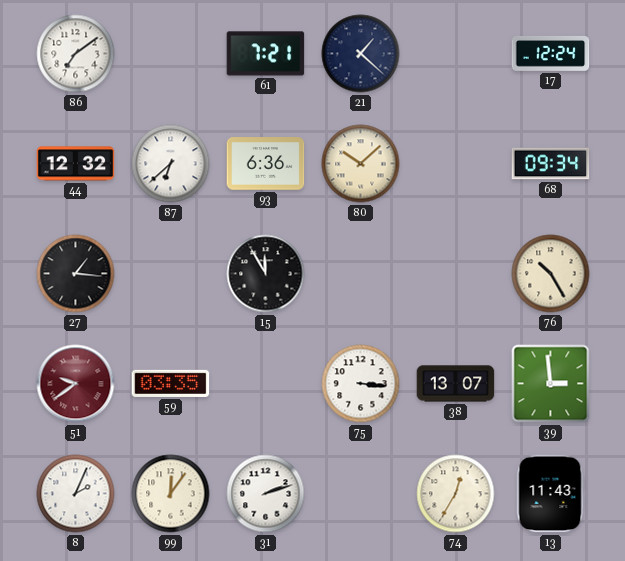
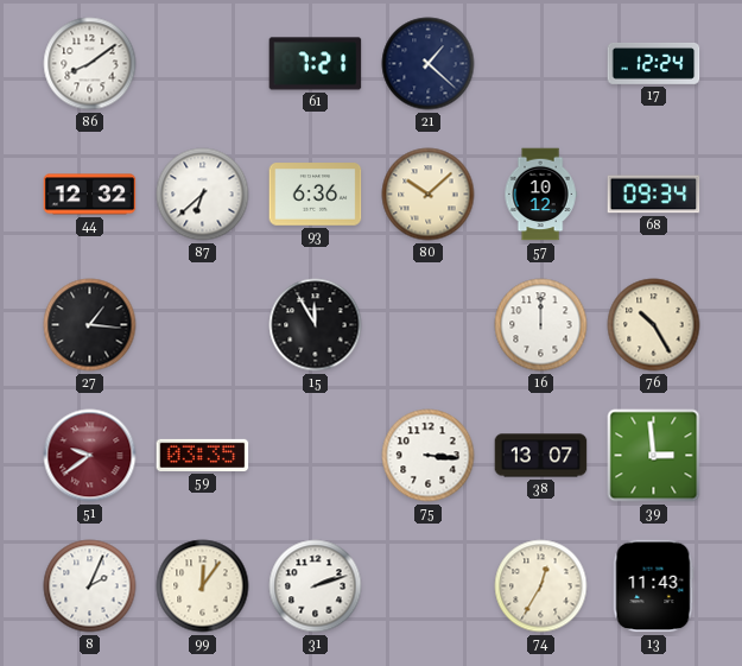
86: 7:09 -> 8:09 (90, 64)
57: none -> 10:12 (540, 195)
16: none -> 12:00 (541, 325)
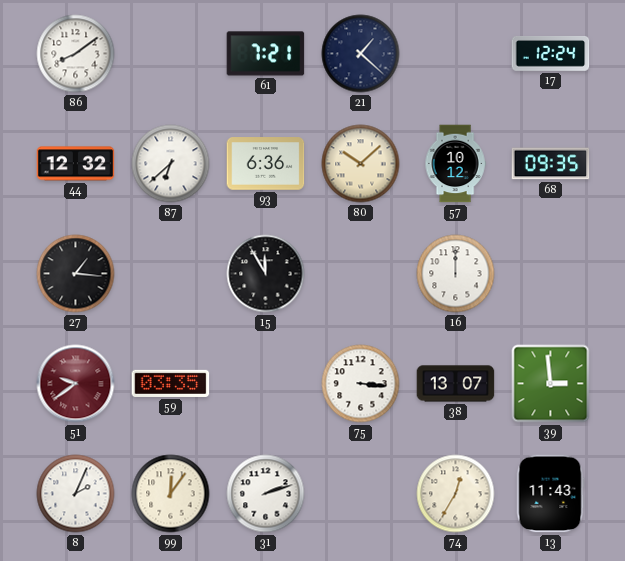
68: 09:34 -> 09:35 (551, 164)
76: 10:25 -> none (654, 325)
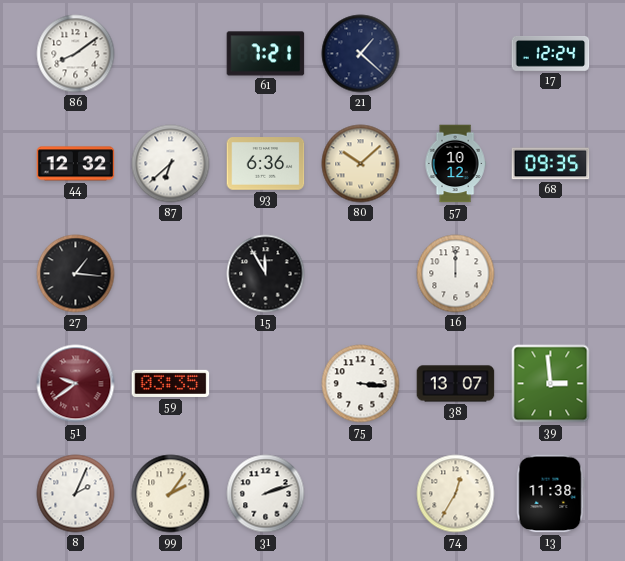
99: 12:06 -> 2:06 (171, 494)
13: 11:43 -> 11:38 (550, 494)
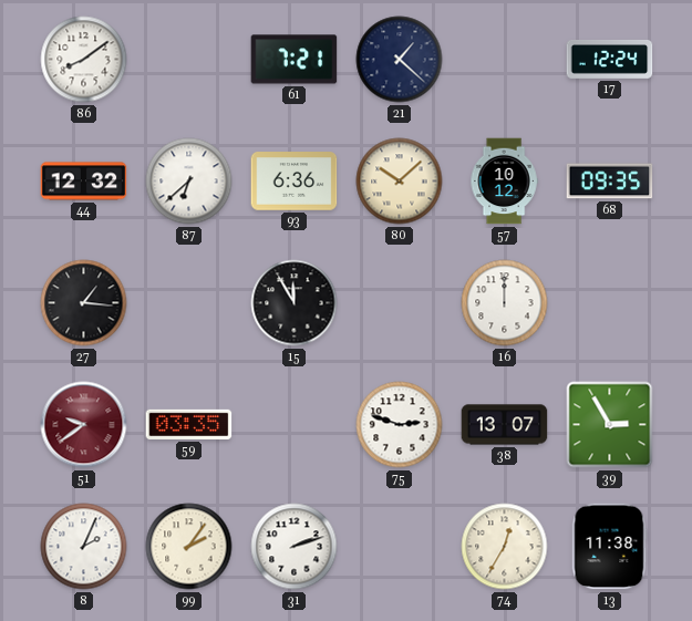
75: 3:16 -> 2:48 (400, 425)
39: 2:59 -> 2:55 (610, 425)
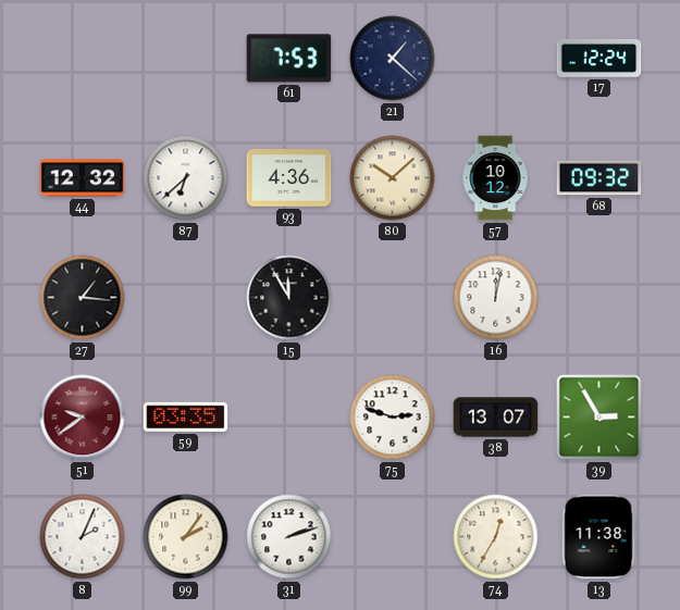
86: 8:09 -> none (84, 60)
61: 7:21 -> 7:53 (289, 59)
93: 6:36 -> 4:36 (289, 178)
68: 09:35 -> 09:32 (599, 178)
16: 12:00 -> 12:02 (496, 298)
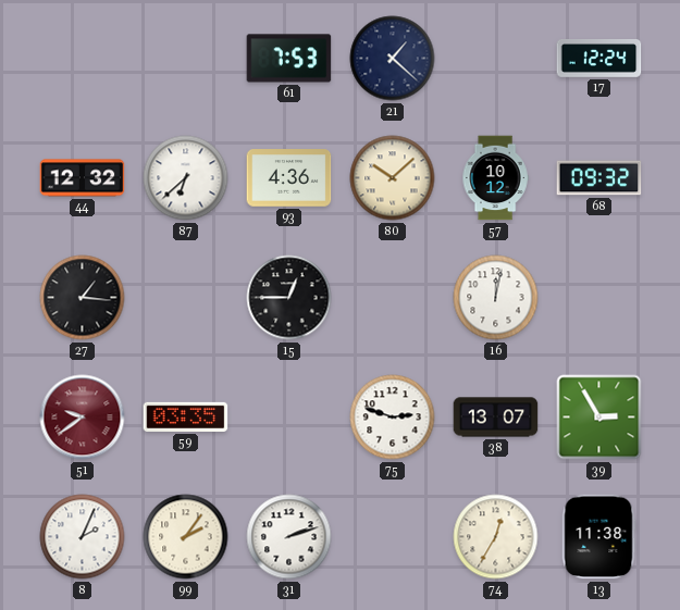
15: 11:55 -> 12:45 (289, 298)
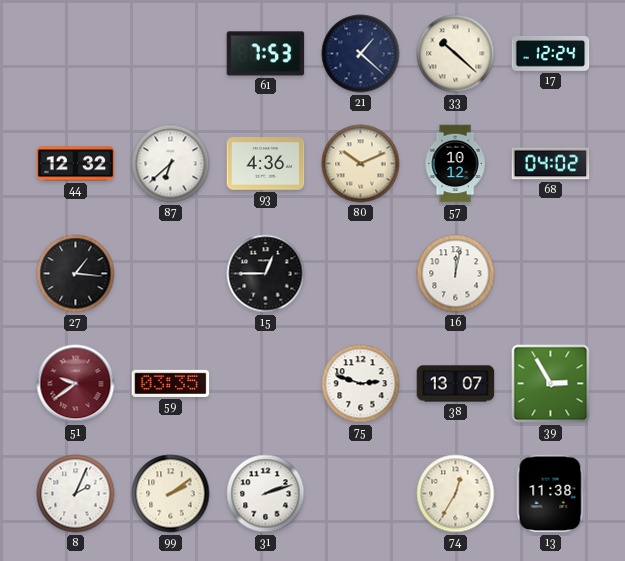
33: none -> 10:22 (456, 54)
80: 10:08 -> 10:11 (361, 164)
68: 09:32 -> 04:02 (551, 164)
99: 2:06 -> 2:09 (171, 494)
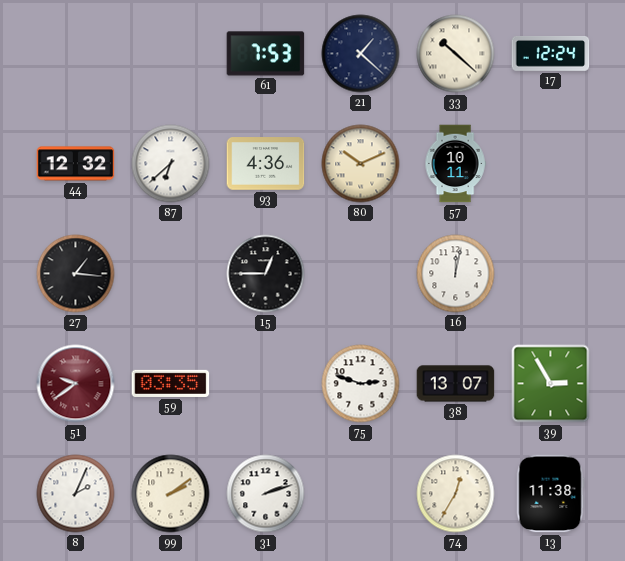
57: 10:12 -> 10:11 (455, 164)
68: 04:02 -> none (551, 164)
